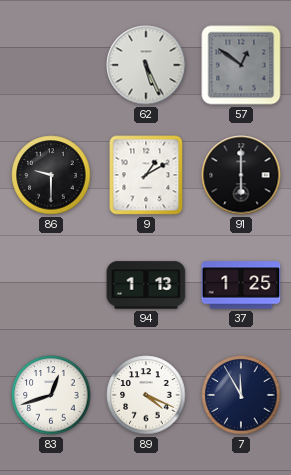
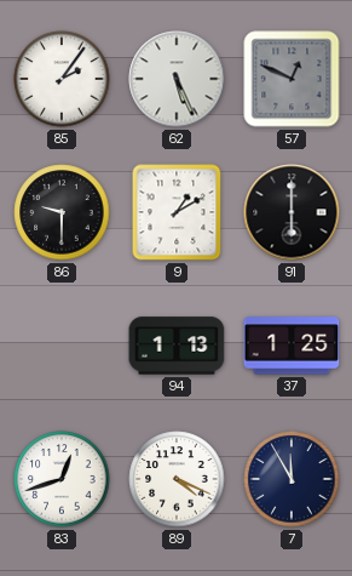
85: none -> 2:06 (62, 79)
57: 12:51 -> 12:49 (292, 79)
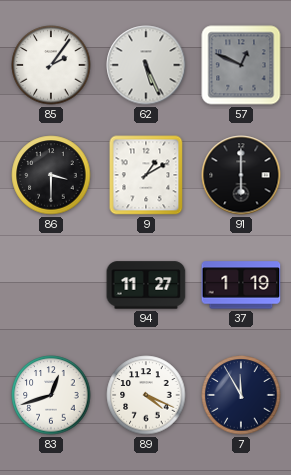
86: 9:30 -> 3:30 (51, 175)
94: 1:13 -> 11:27 (146, 285)
37: 1:25 -> 1:19 (241, 285)
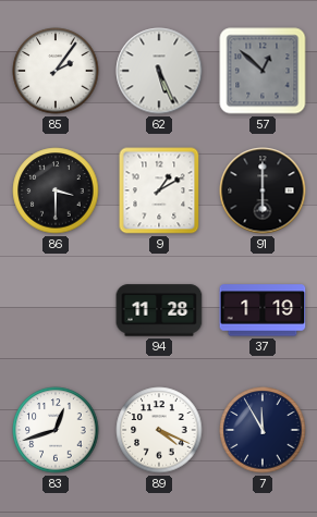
57: 12:49 -> 12:52 (263, 71)
94: 11:27 -> 11:28 (159, 310)
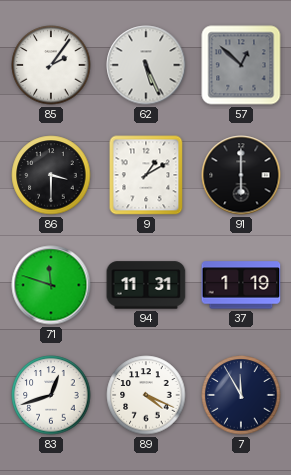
71: none -> 11:48 (51, 285)
94: 11:28 -> 11:31 (146, 285)
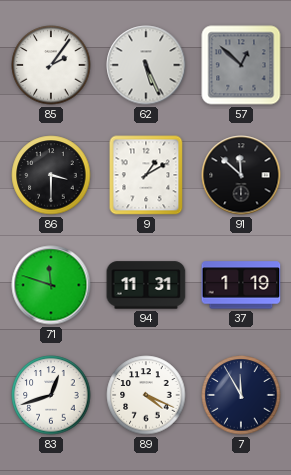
91: 6:00 -> 11:52 (241, 175)
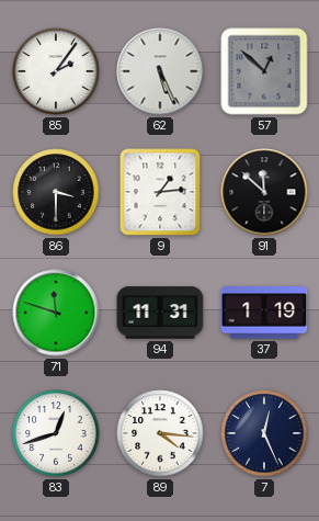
9: 1:10 -> 1:14 (160, 192)
89: 4:19 -> 4:16 (160, 433)
7: 11:55 -> 12:26 (264, 433)
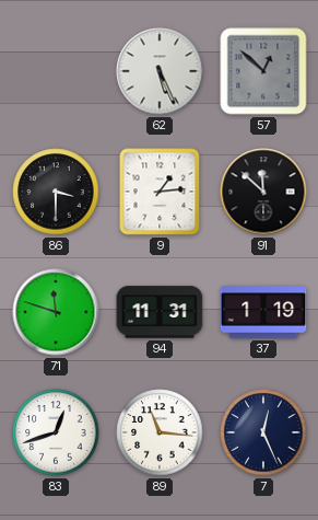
85: 2:06 -> none (56, 71)
89: 4:16 -> 11:16 (160, 432)
